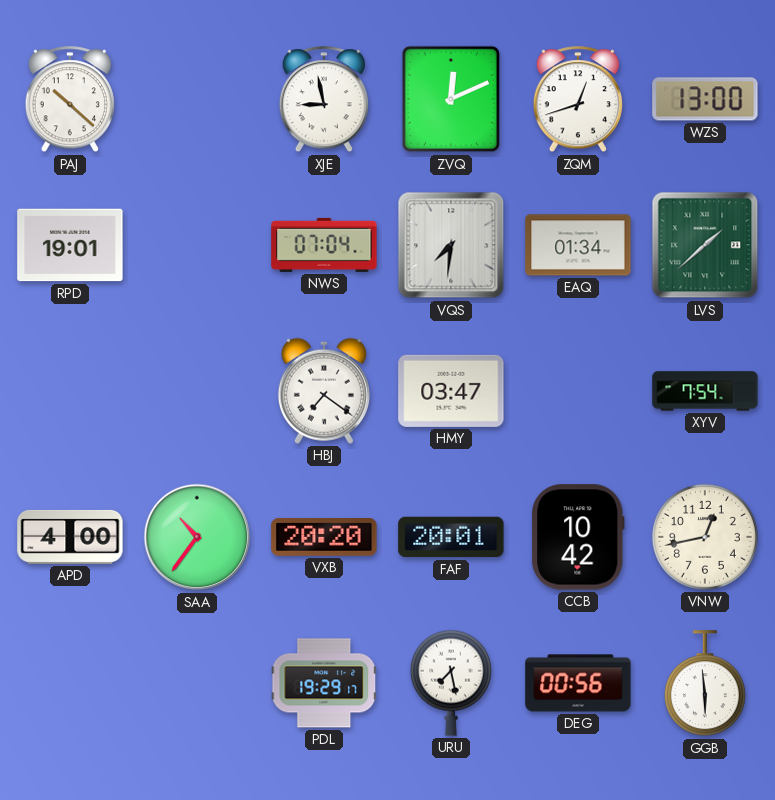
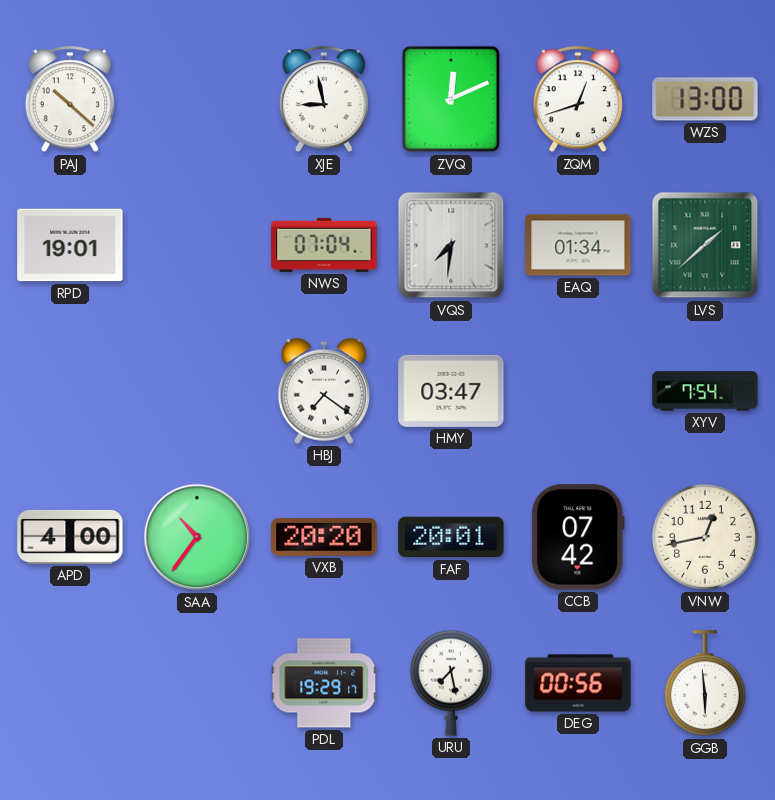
CCB: 10:42 -> 07:42 (578, 537)
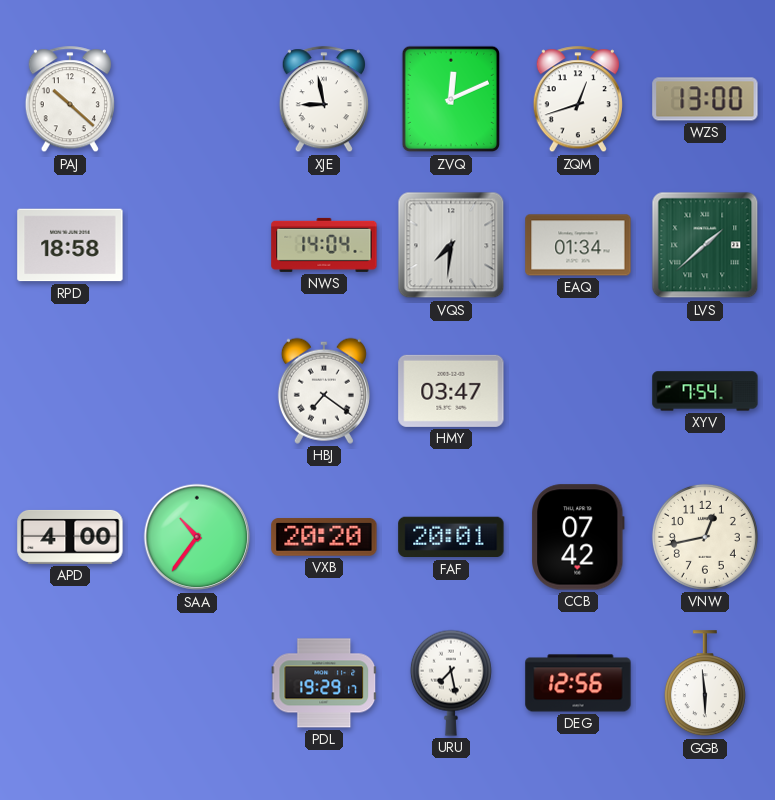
RPD: 19:01 -> 18:58 (70, 245)
NWS: 07:04 -> 14:04 (324, 245)
DEG: 00:56 -> 12:56 (578, 683)
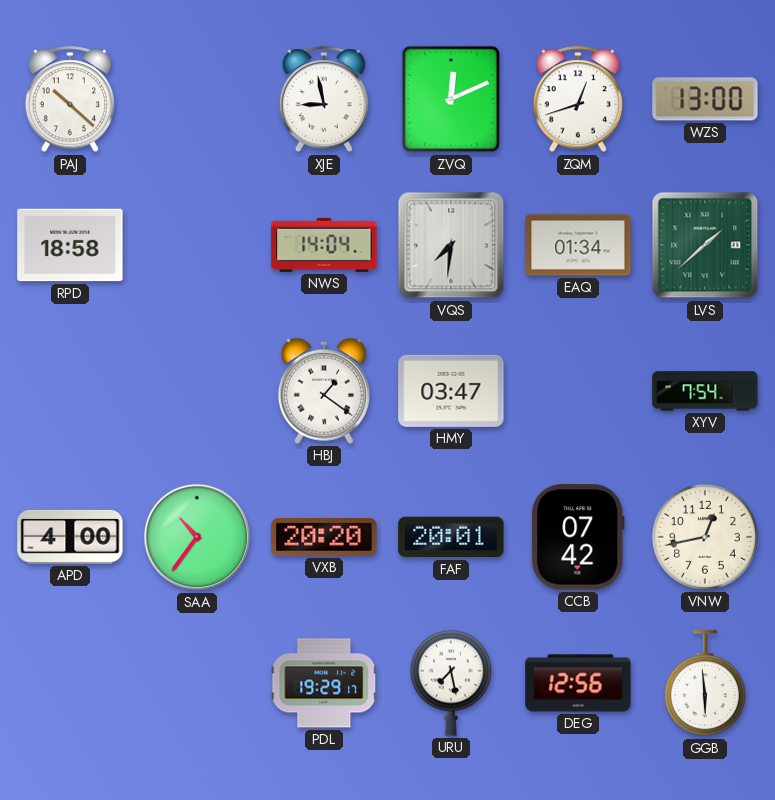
HBJ: 7:21 -> 1:21 (324, 391)
